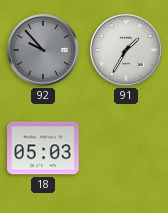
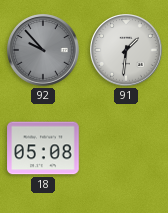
91: 1:35 -> 1:31 (127, 51)
18: 05:03 -> 05:08 (43, 148)
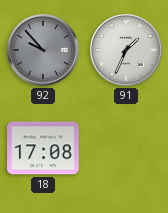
91: 1:31 -> 1:34 (127, 51)
18: 05:08 -> 17:08 (43, 148)
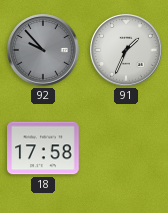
18: 17:08 -> 17:58 (43, 148)
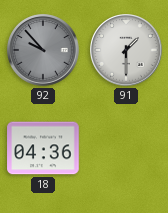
91: 1:34 -> 1:30 (127, 51)
18: 17:58 -> 04:36 (43, 148)
